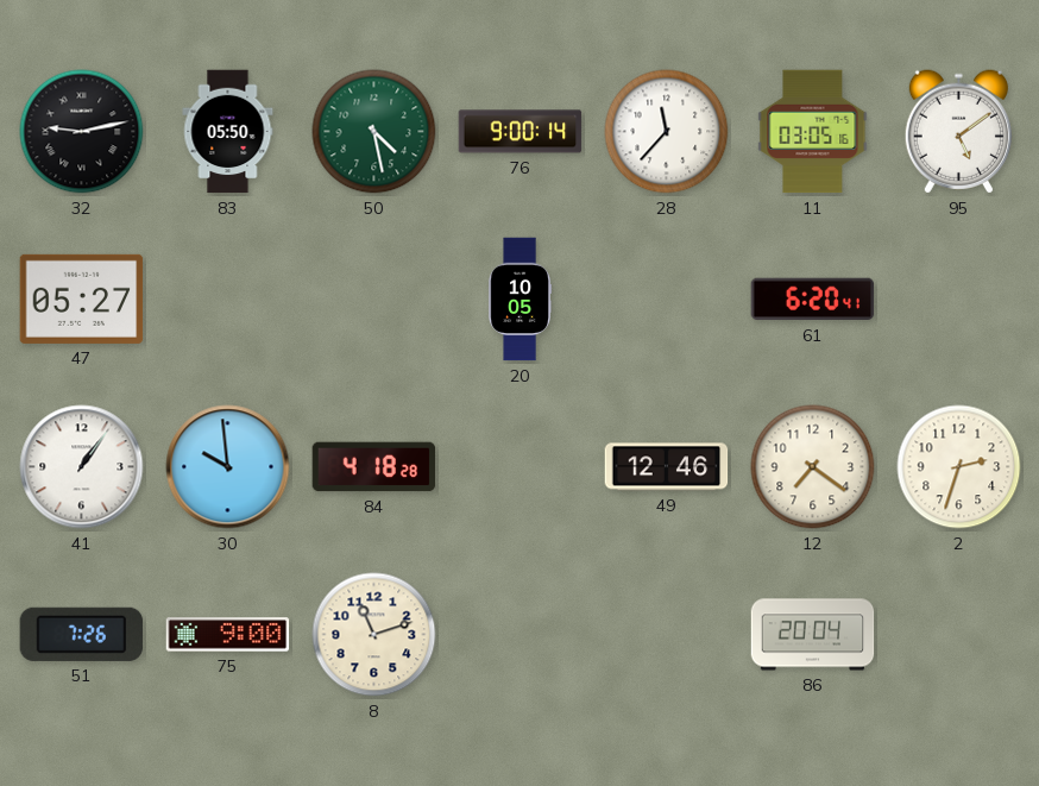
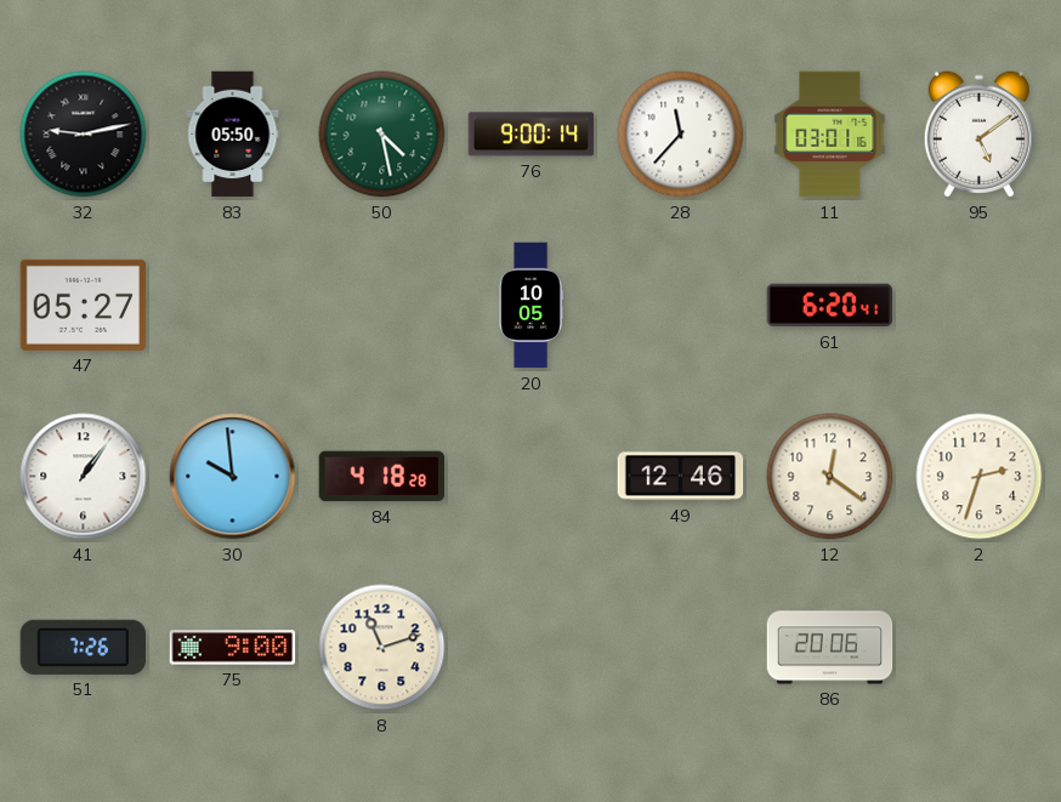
11: 03:05 -> 03:01 (830, 135)
12: 7:21 -> 12:21 (830, 477)
86: 20:04 -> 20:06 (830, 648)
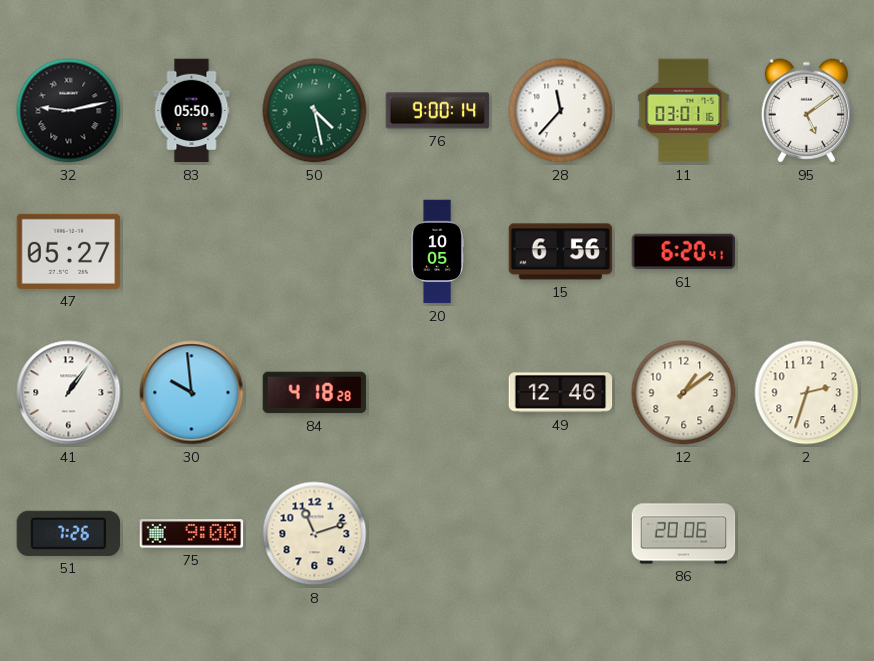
15: none -> 6:56 (561, 252)
12: 12:21 -> 1:09 (684, 393)
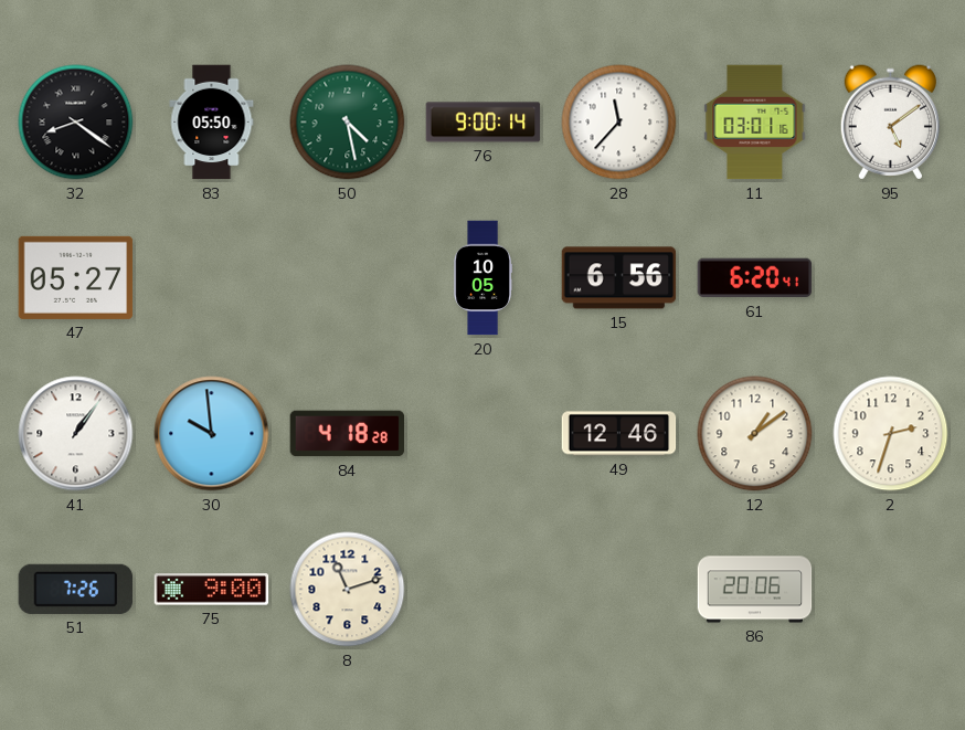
32: 9:13 -> 8:21 (76, 123)
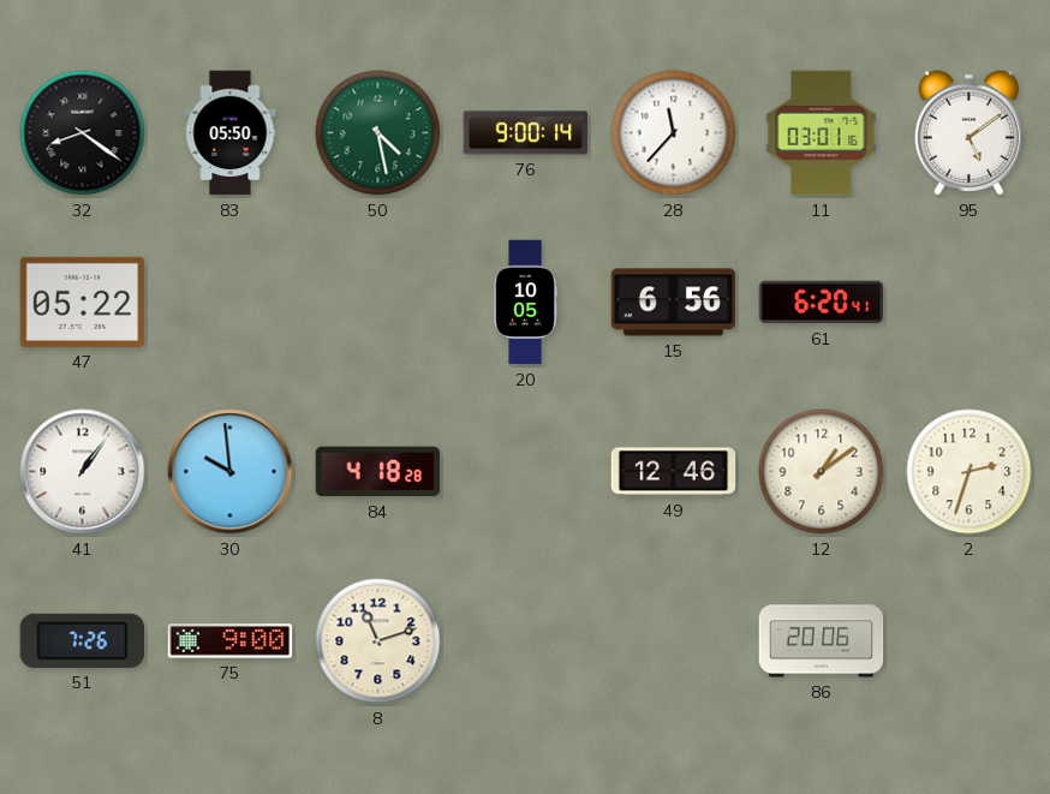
47: 05:27 -> 05:22 (83, 302)
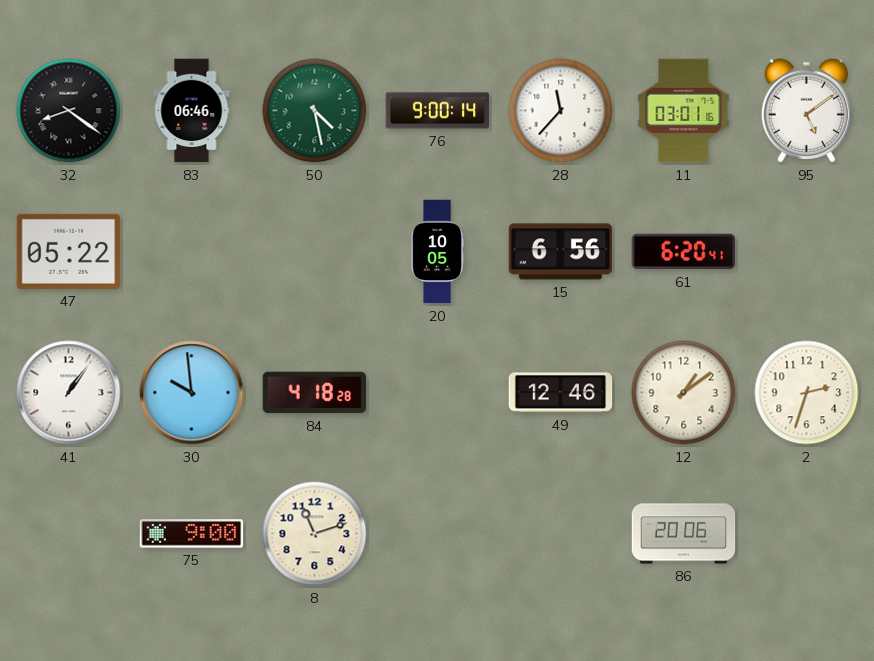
83: 05:50 -> 06:46 (192, 111)
51: 7:26 -> none (82, 640)
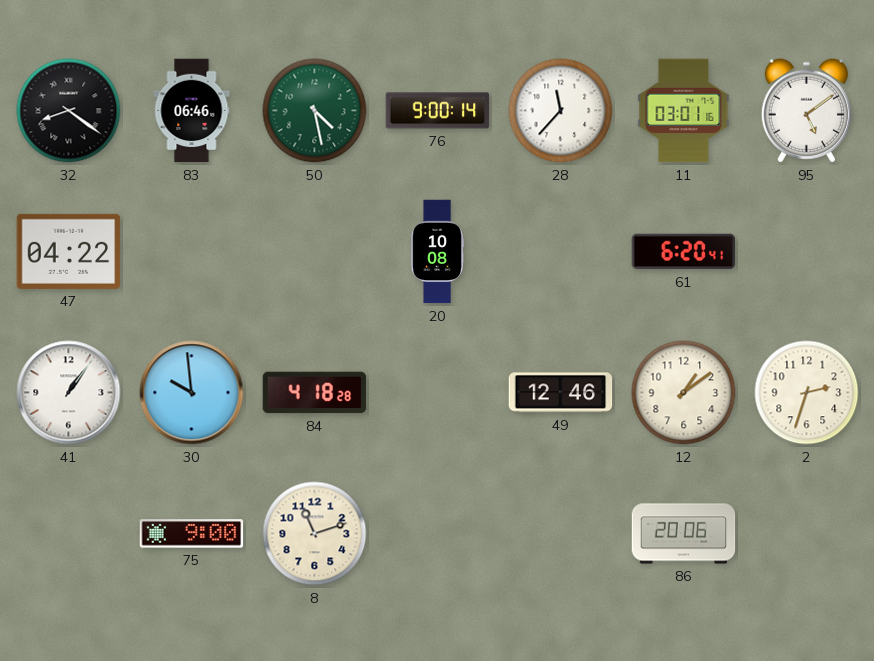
47: 05:22 -> 04:22 (69, 251)
20: 10:05 -> 10:08 (437, 252)
15: 6:56 -> none (561, 252)
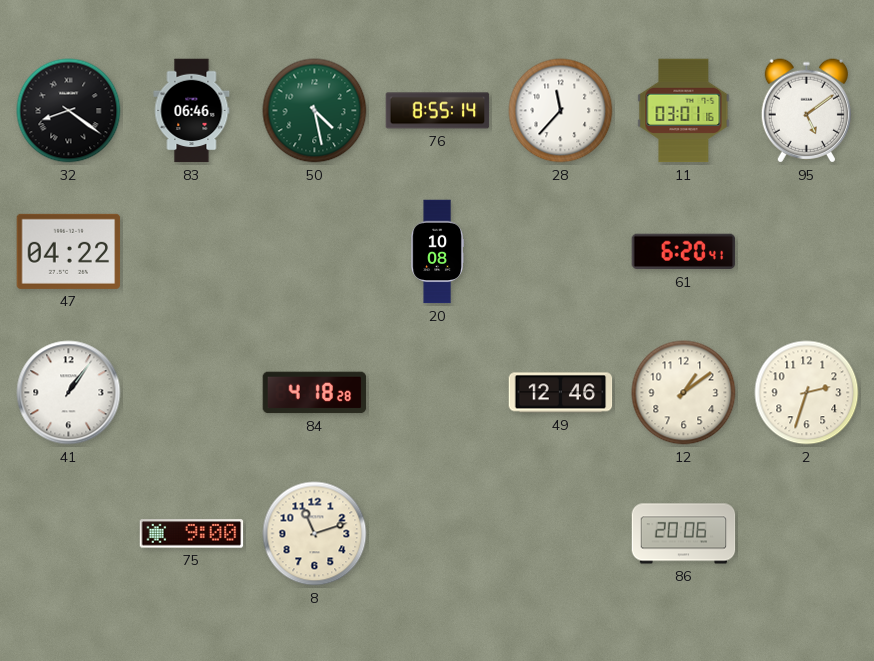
76: 9:00 -> 8:55 (438, 111)
30: 9:59 -> none (192, 393)
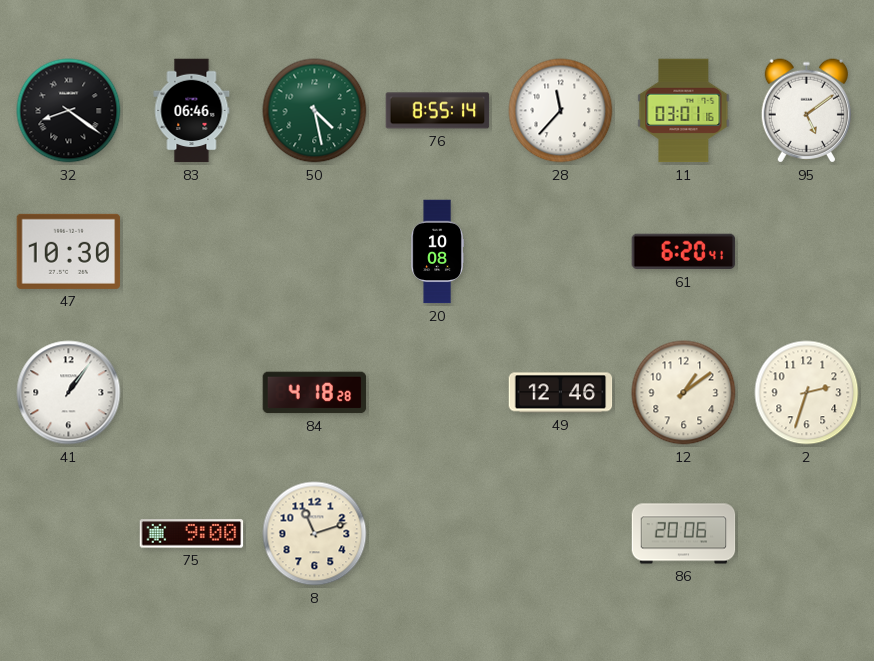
47: 04:22 -> 10:30 (69, 251)
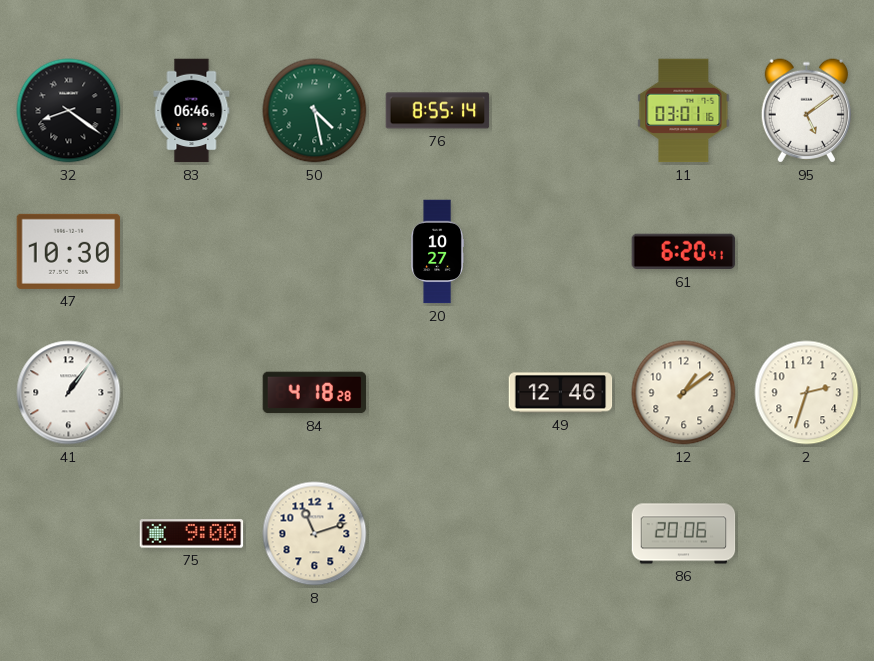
28: 11:37 -> none (561, 111)
20: 10:08 -> 10:27 (437, 252)
